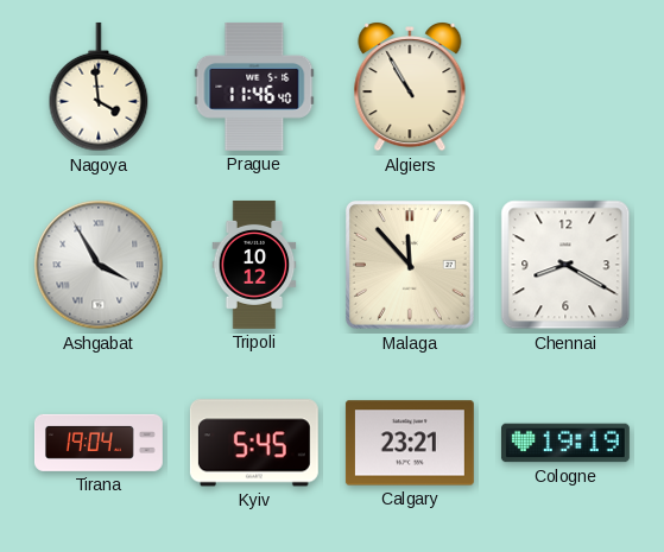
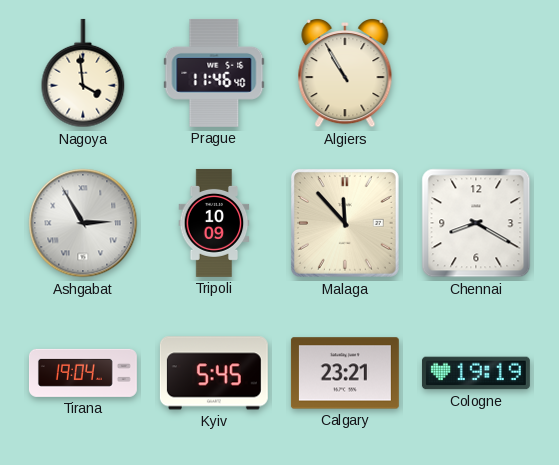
Ashgabat: 3:55 -> 2:55 (83, 223)
Tripoli: 10:12 -> 10:09 (214, 223)
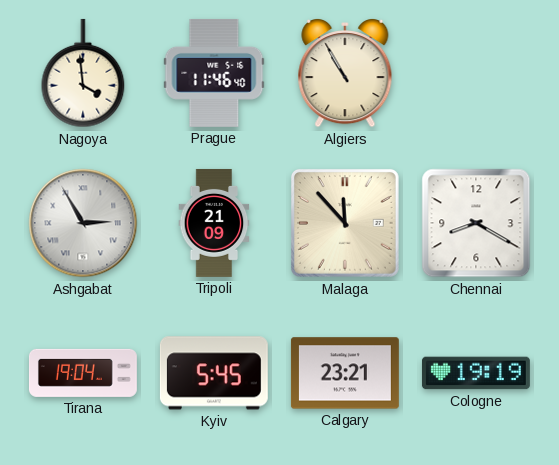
Tripoli: 10:09 -> 21:09 (214, 223)
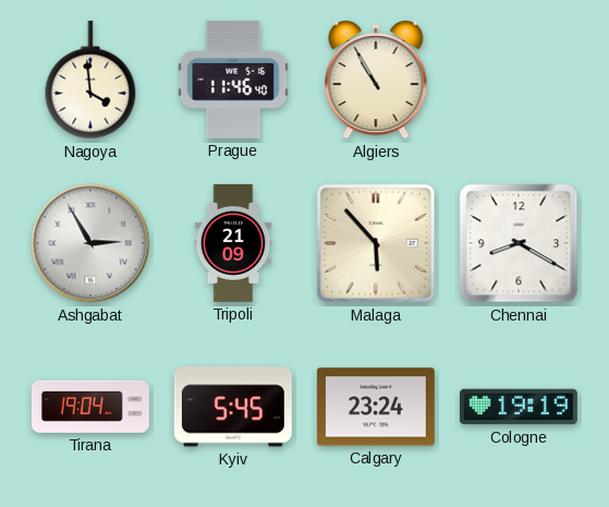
Malaga: 11:53 -> 5:53 (376, 243)
Calgary: 23:21 -> 23:24 (376, 407)
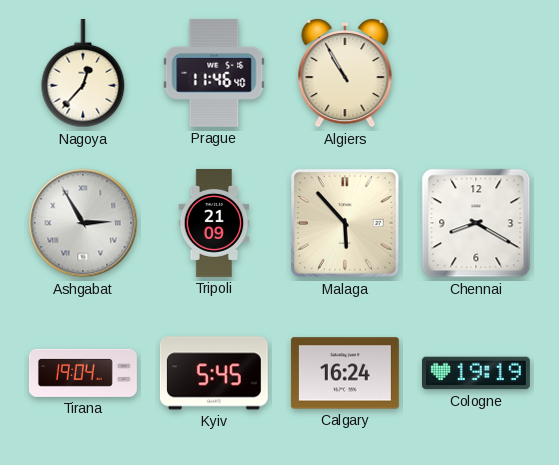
Nagoya: 3:59 -> 12:37 (83, 73)
Calgary: 23:24 -> 16:24 (345, 373)
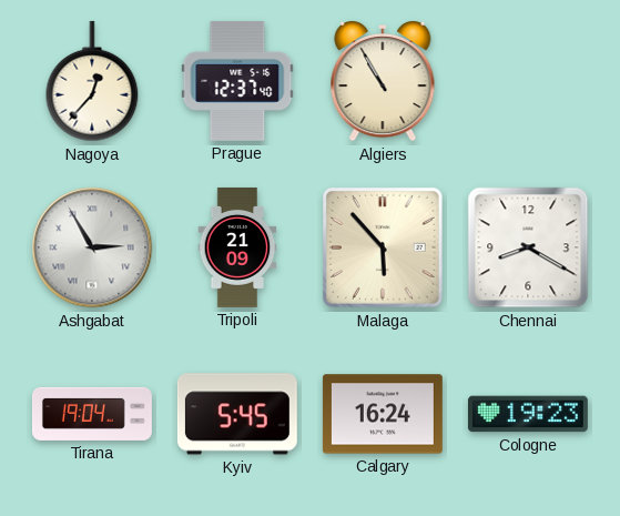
Prague: 11:46 -> 12:37 (237, 81)
Cologne: 19:19 -> 19:23 (528, 414)
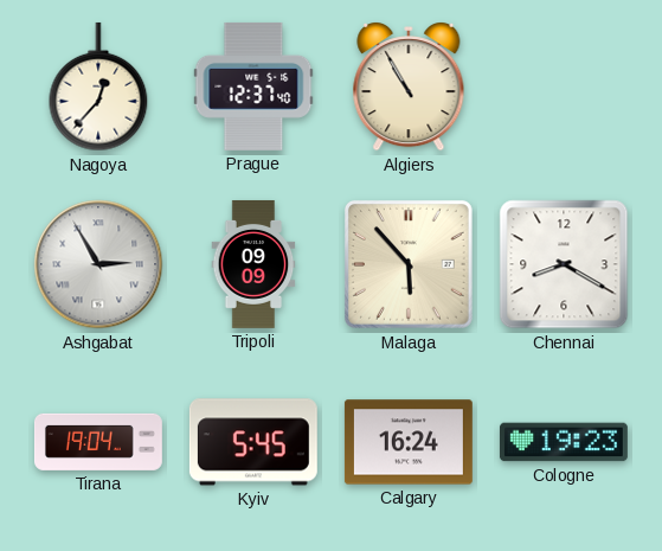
Tripoli: 21:09 -> 09:09 (253, 264)
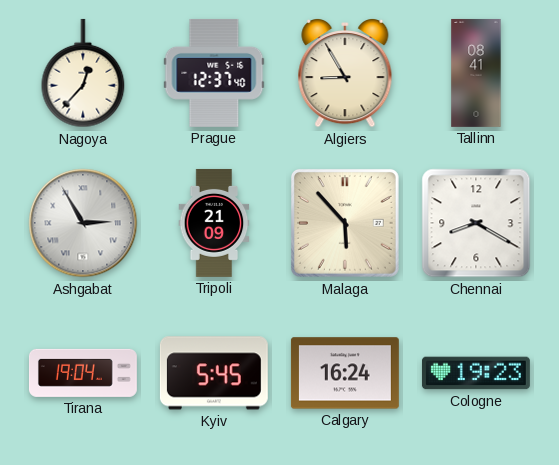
Algiers: 10:55 -> 8:55 (345, 74)
Tallinn: none -> 08:41 (476, 73)
Tripoli: 09:09 -> 21:09 (214, 223)
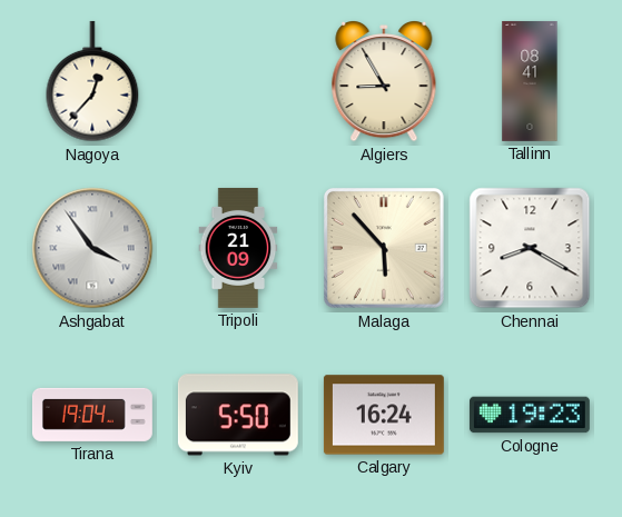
Prague: 12:37 -> none (214, 73)
Ashgabat: 2:55 -> 3:54 (92, 248)
Kyiv: 5:45 -> 5:50 (238, 415)
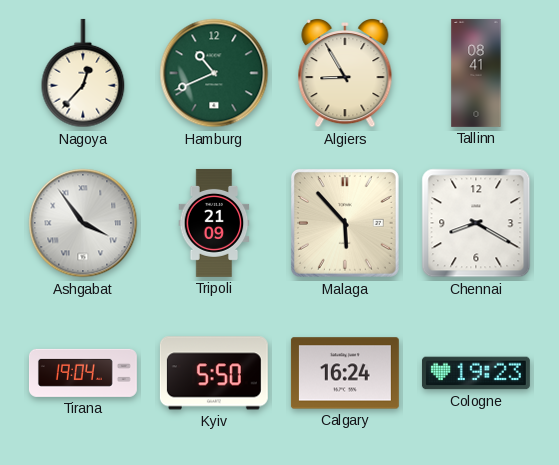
Hamburg: none -> 10:41 (214, 73)
